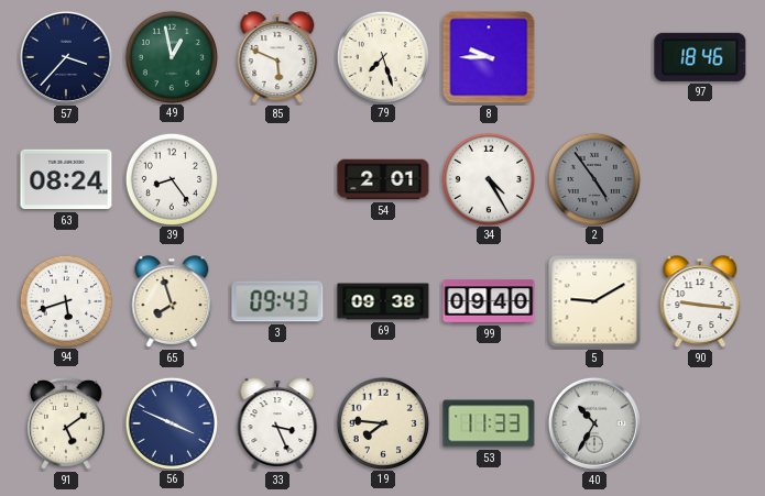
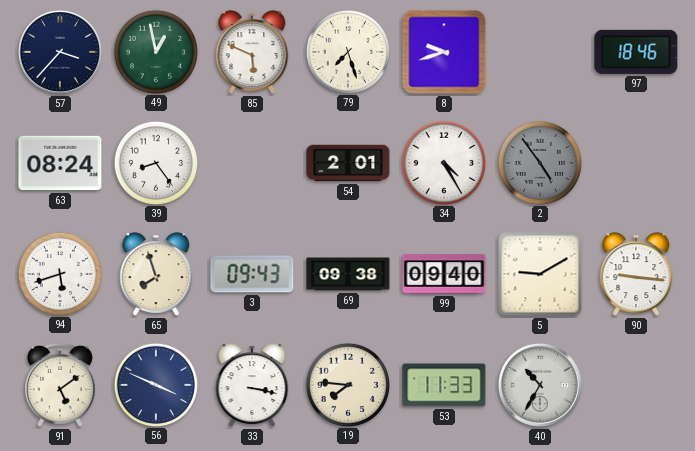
8: 9:45 -> 9:42 (444, 52)
33: 3:26 -> 3:17 (252, 385)
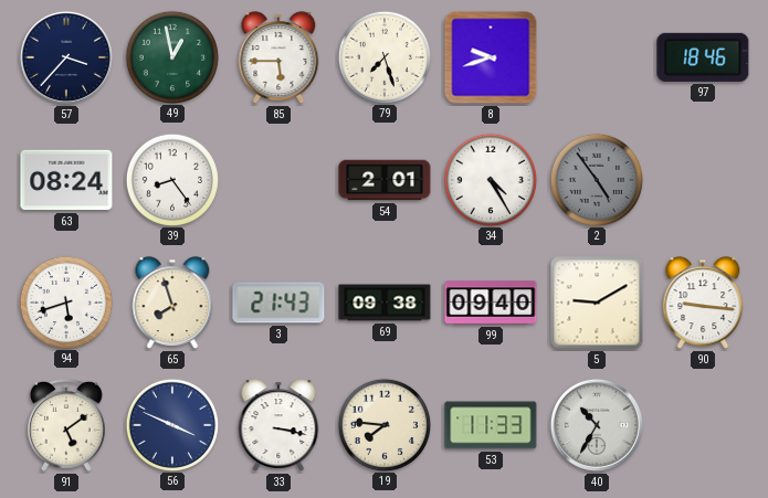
85: 5:49 -> 5:45 (278, 57)
3: 09:43 -> 21:43 (278, 303)
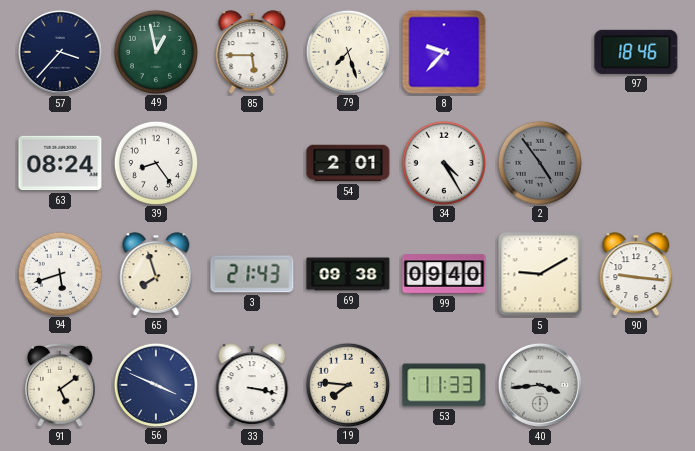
8: 9:42 -> 9:37 (444, 52)
40: 10:35 -> 3:44 (540, 385)
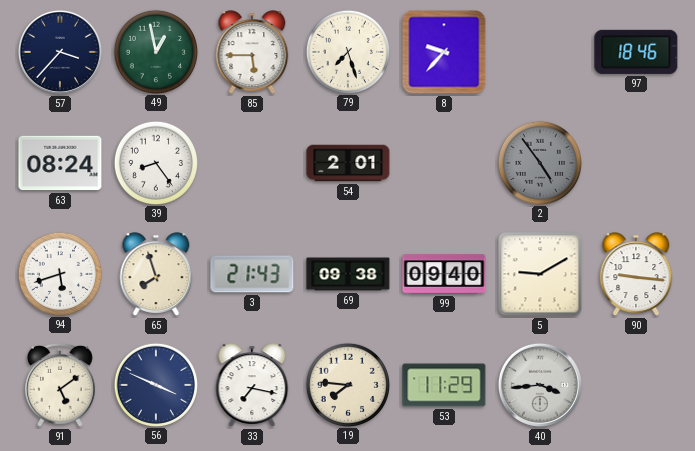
34: 4:25 -> none (443, 162)
33: 3:17 -> 7:17 (252, 385)
53: 11:33 -> 11:29 (444, 385)
